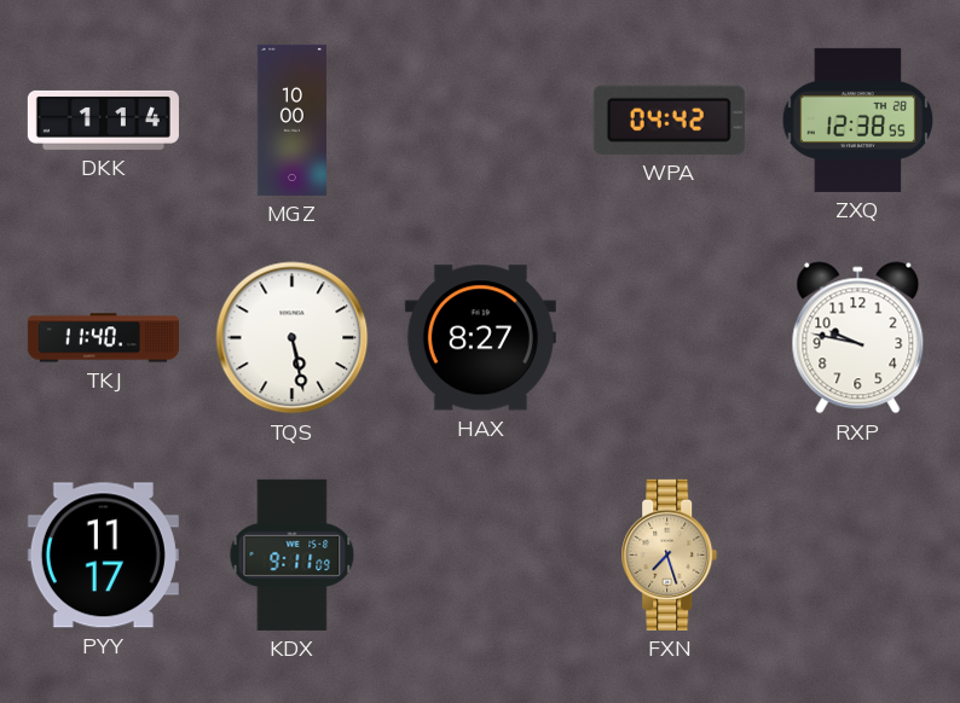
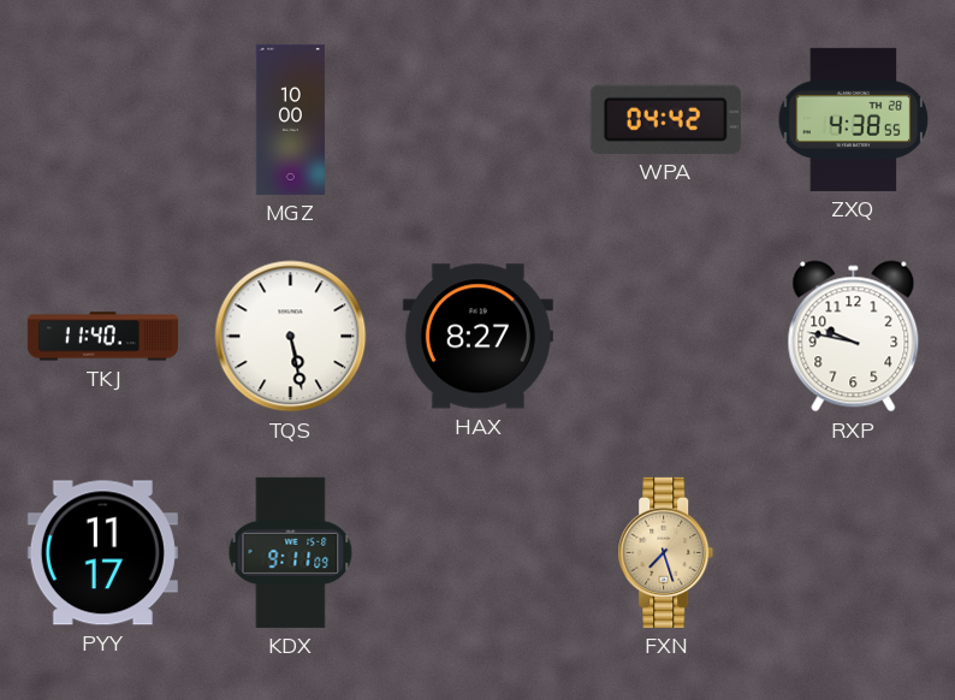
DKK: 1:14 -> none (103, 120)
ZXQ: 12:38 -> 4:38 (854, 119)
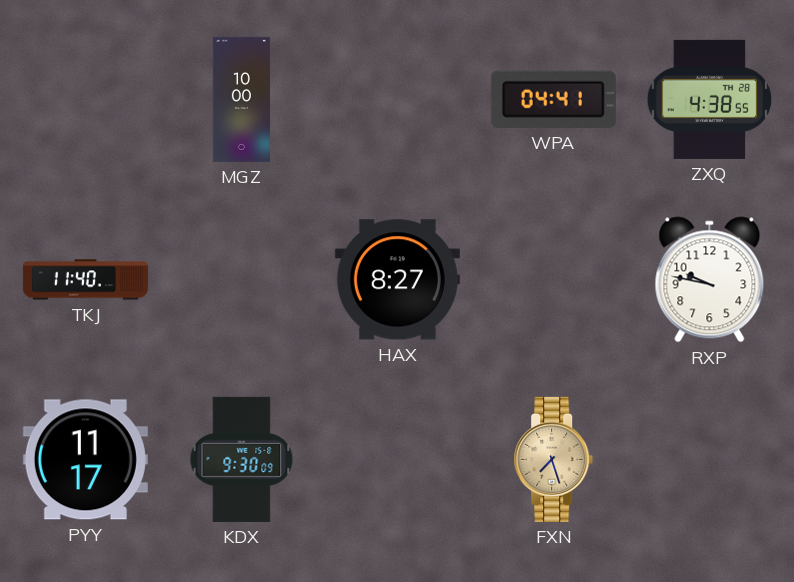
WPA: 04:42 -> 04:41 (553, 99)
TQS: 5:28 -> none (291, 337)
KDX: 9:11 -> 9:30 (242, 459)
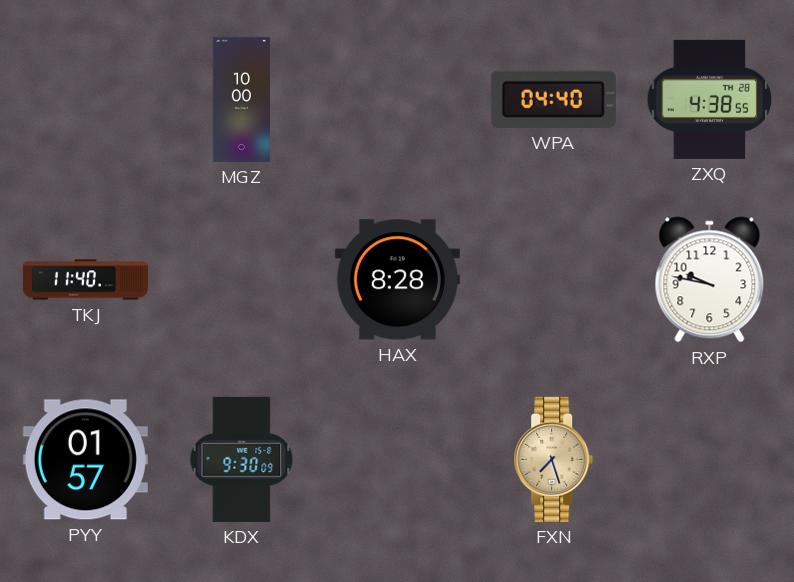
WPA: 04:41 -> 04:40 (553, 99)
HAX: 8:27 -> 8:28 (397, 280)
PYY: 11:17 -> 01:57 (85, 460)
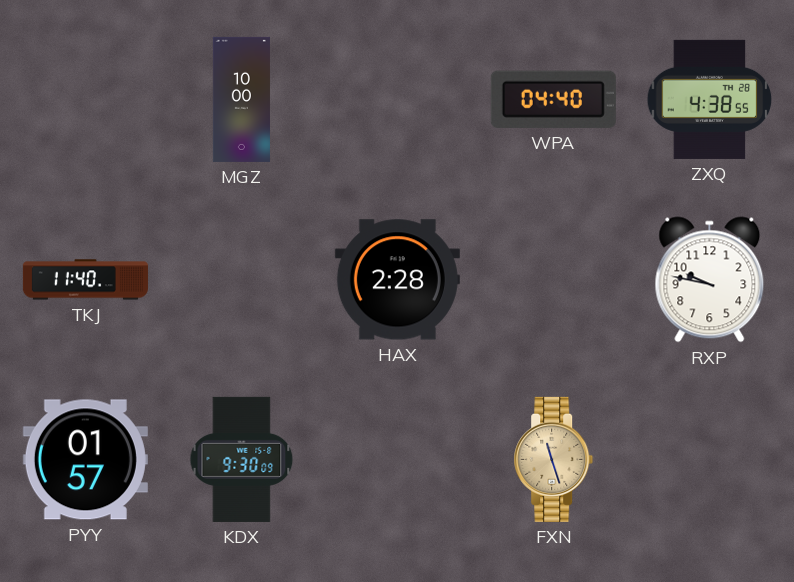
HAX: 8:28 -> 2:28 (397, 280)
FXN: 7:27 -> 11:27 (554, 459)
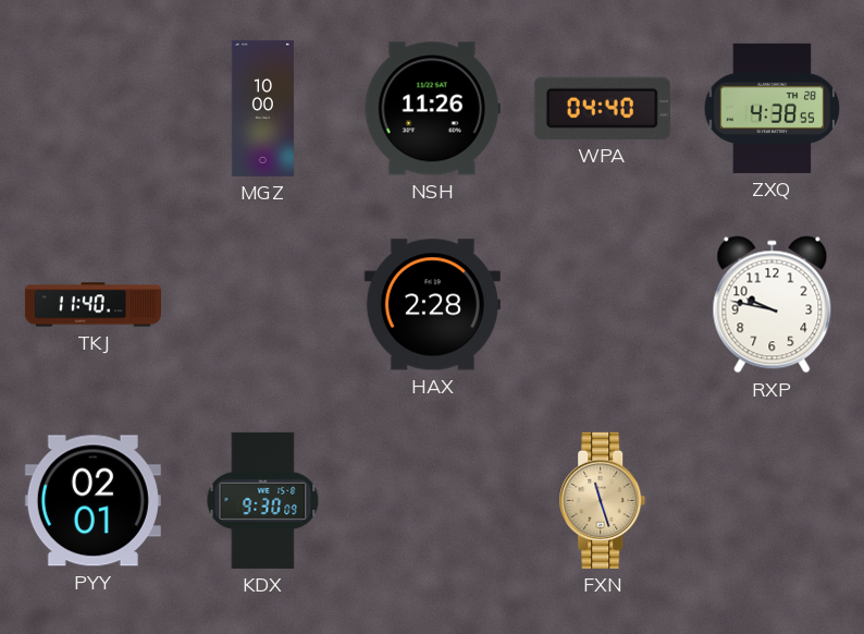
NSH: none -> 11:26 (432, 109)
PYY: 01:57 -> 02:01 (92, 501)
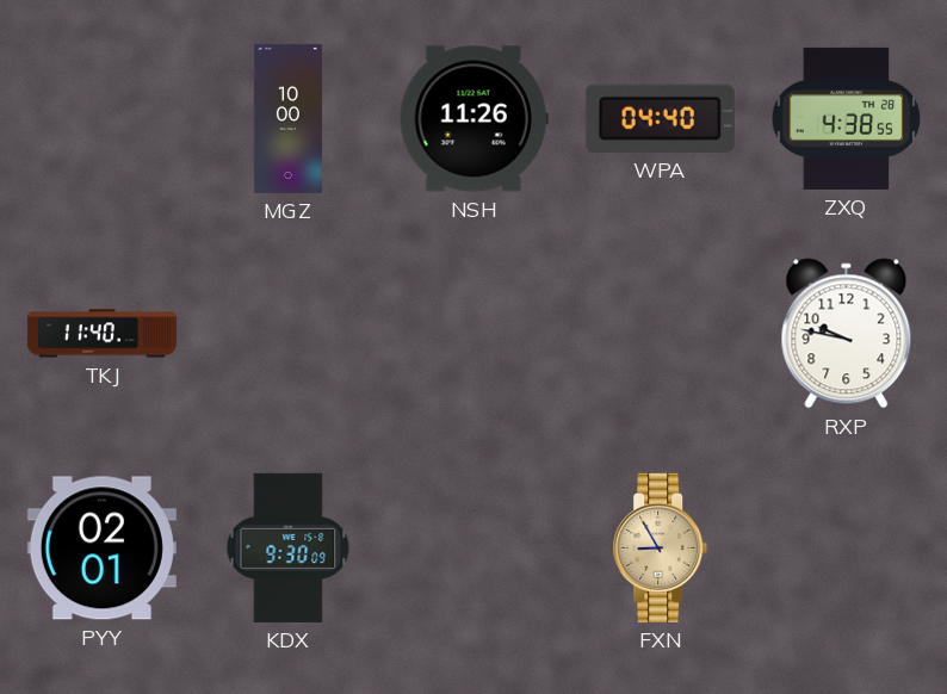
HAX: 2:28 -> none (432, 305)
FXN: 11:27 -> 8:55 (661, 547)
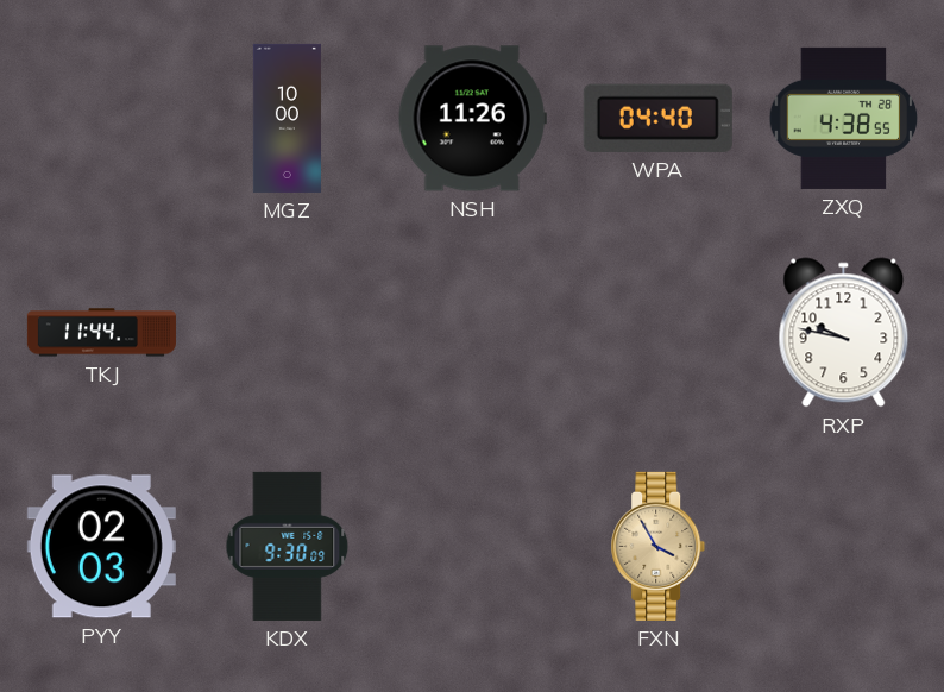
TKJ: 11:40 -> 11:44 (101, 333)
PYY: 02:01 -> 02:03 (101, 547)
FXN: 8:55 -> 3:55 (659, 546)
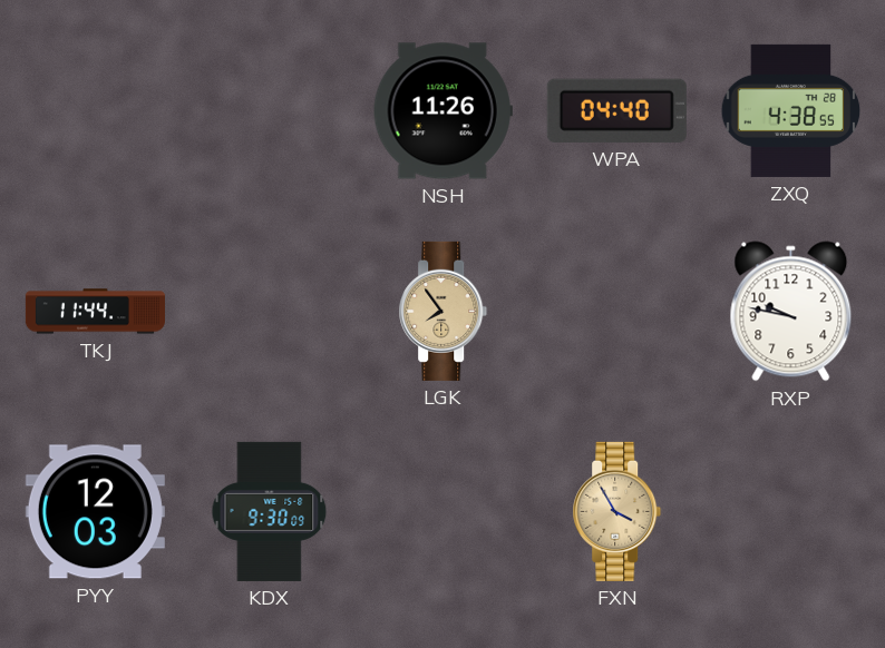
MGZ: 10:00 -> none (287, 118)
LGK: none -> 7:54 (444, 311)
PYY: 02:03 -> 12:03 (95, 512)
